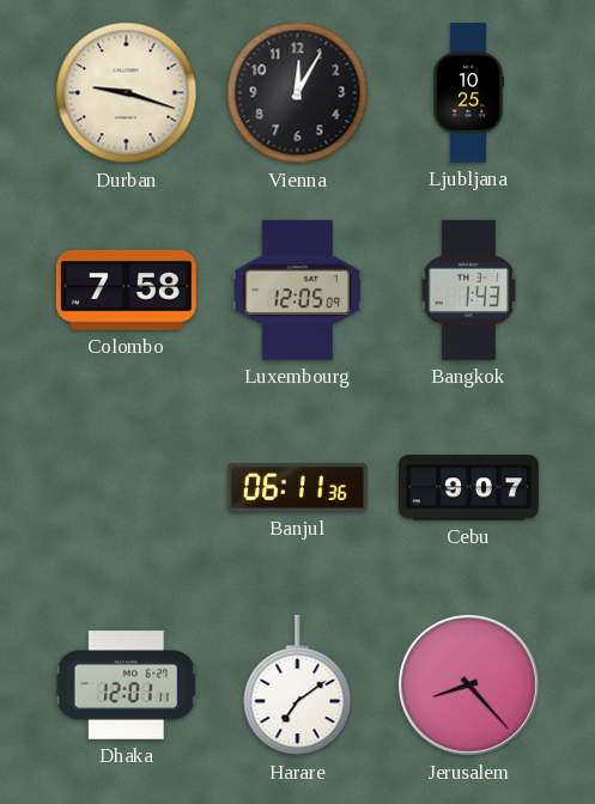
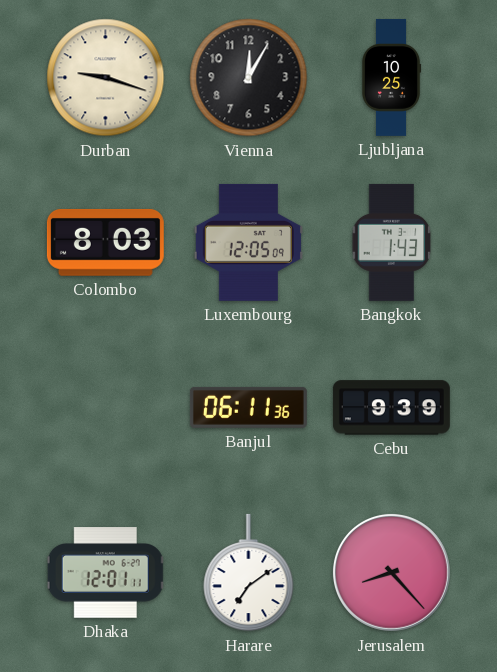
Colombo: 7:58 -> 8:03 (105, 242)
Cebu: 9:07 -> 9:39 (391, 408)
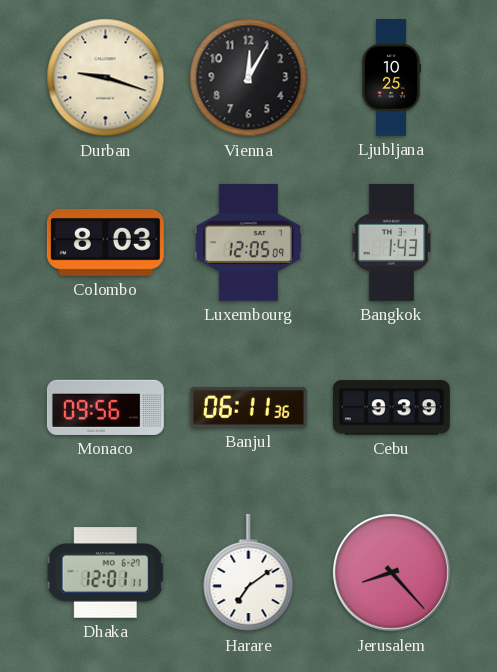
Monaco: none -> 09:56 (105, 407)
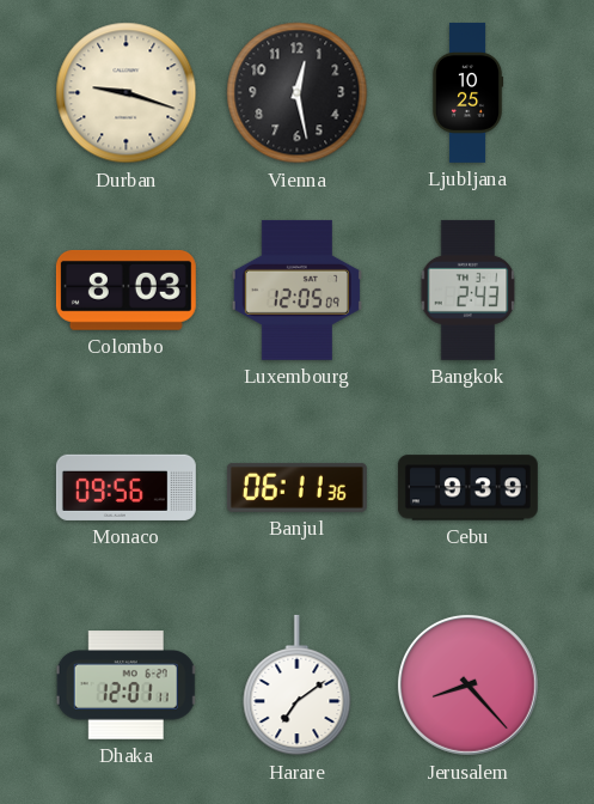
Vienna: 12:05 -> 12:28 (298, 93)
Bangkok: 1:43 -> 2:43 (469, 290)
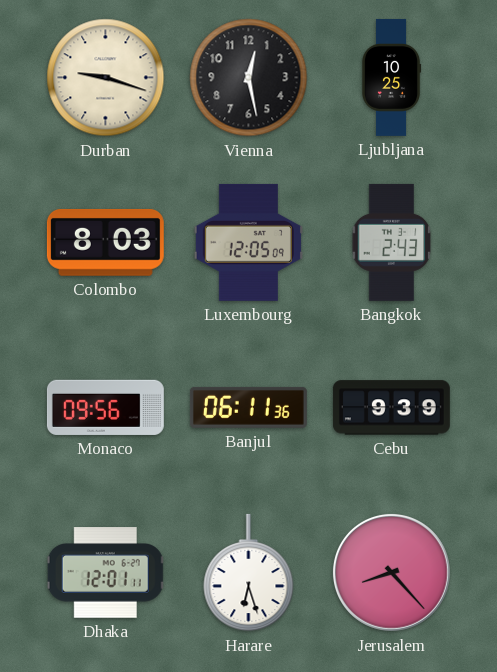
Harare: 7:09 -> 6:27 (249, 573)
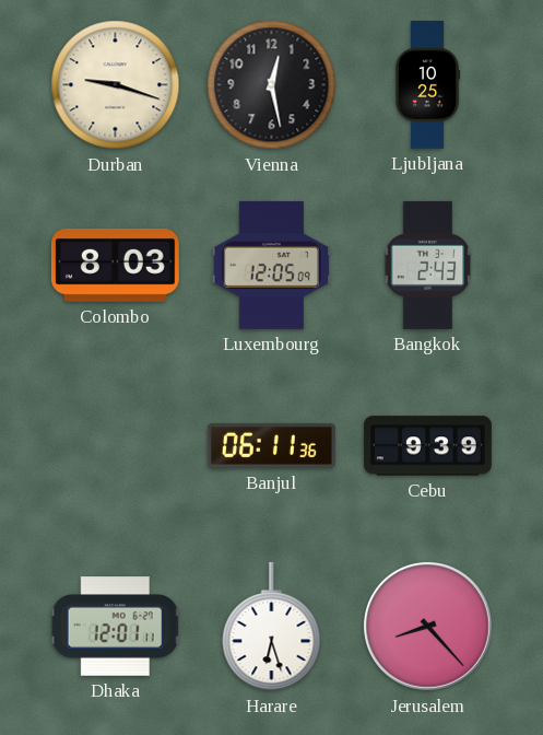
Monaco: 09:56 -> none (105, 407)
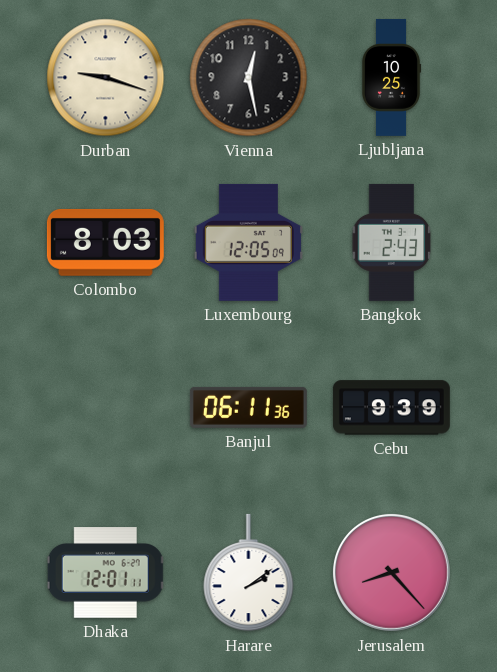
Harare: 6:27 -> 2:09 (249, 573)
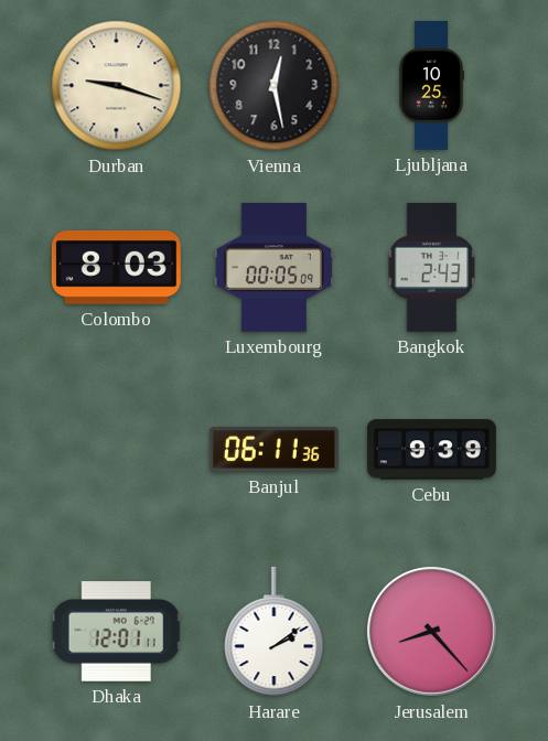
Luxembourg: 12:05 -> 00:05 (273, 267)
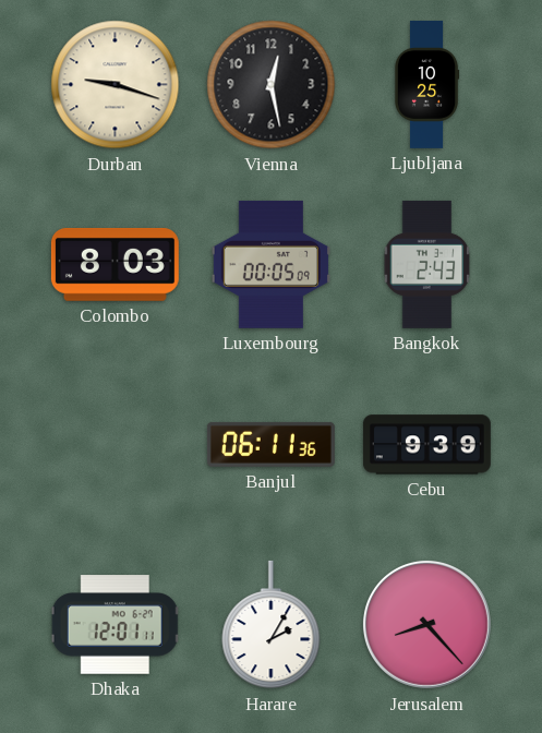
Harare: 2:09 -> 2:05 (272, 625)
